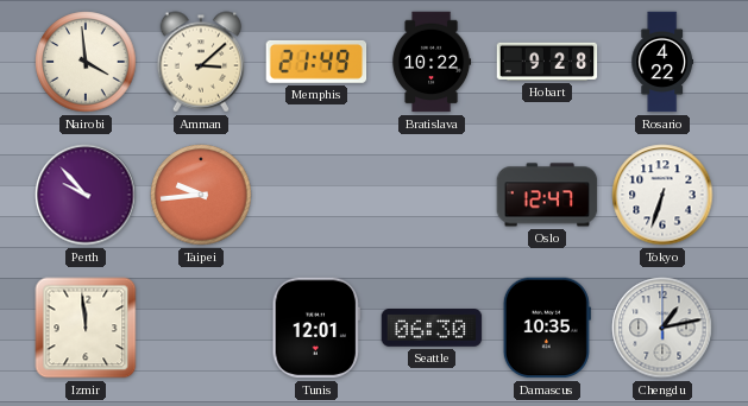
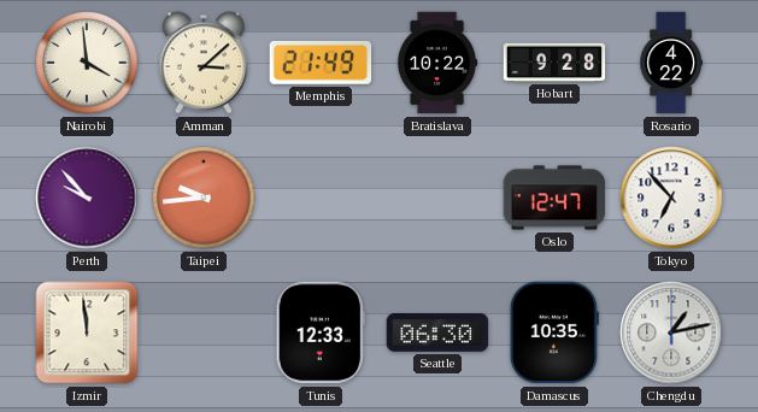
Tokyo: 6:33 -> 6:53 (671, 198)
Tunis: 12:01 -> 12:33 (321, 332)
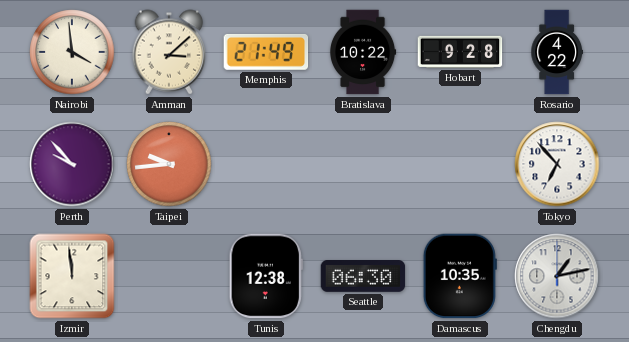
Oslo: 12:47 -> none (554, 198)
Tunis: 12:33 -> 12:38 (266, 276)
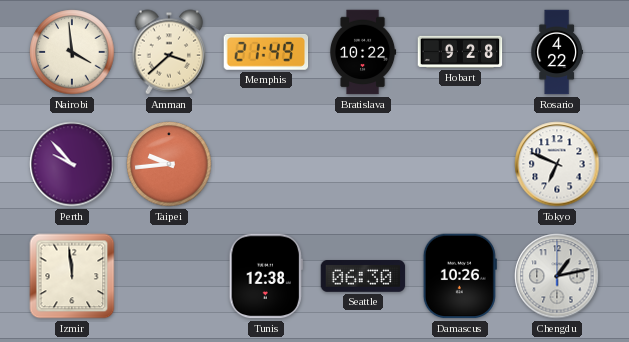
Amman: 3:08 -> 3:38 (169, 52)
Tokyo: 6:53 -> 6:49 (557, 164)
Damascus: 10:35 -> 10:26 (460, 276)
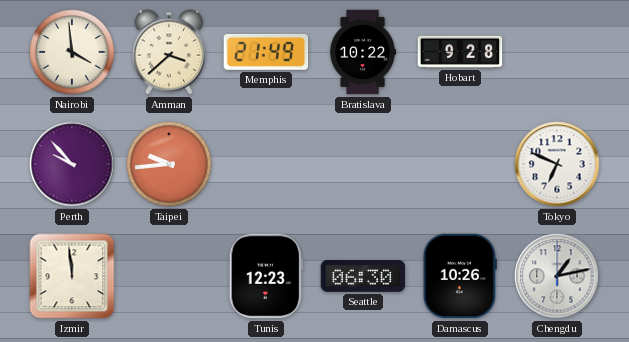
Rosario: 4:22 -> none (556, 52)
Tunis: 12:38 -> 12:23 (266, 276)
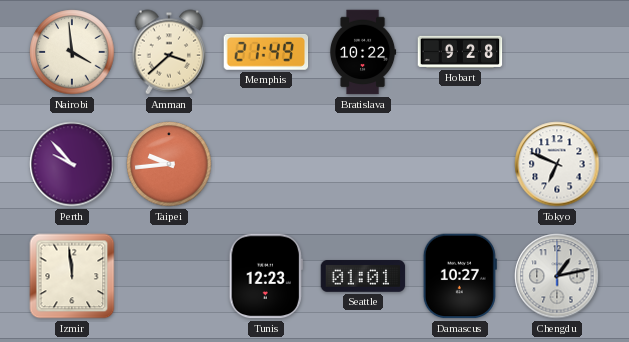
Seattle: 06:30 -> 01:01 (363, 277)
Damascus: 10:26 -> 10:27 (460, 276)
